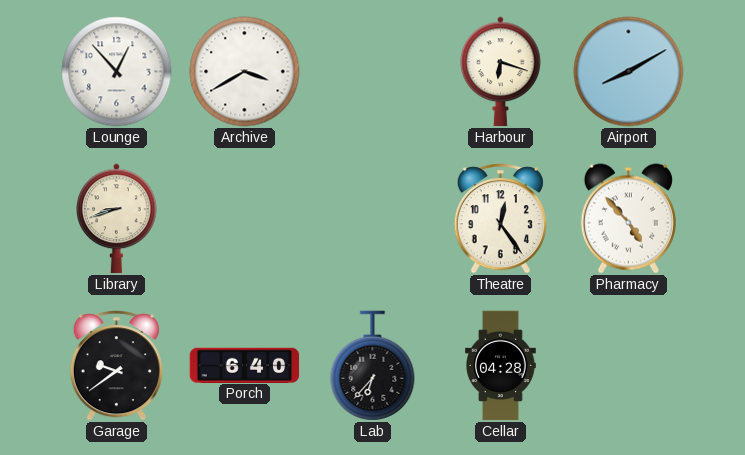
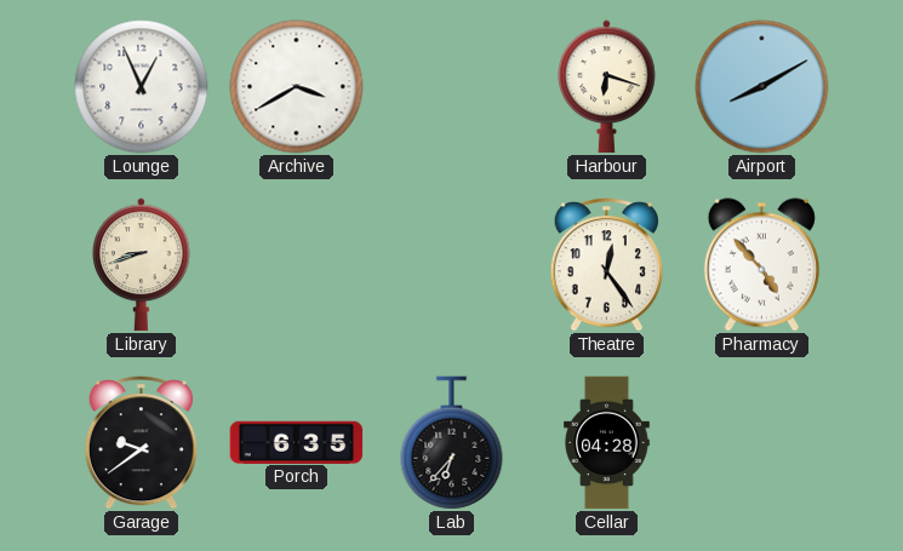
Lounge: 12:53 -> 12:56 (142, 87)
Porch: 6:40 -> 6:35 (297, 442)
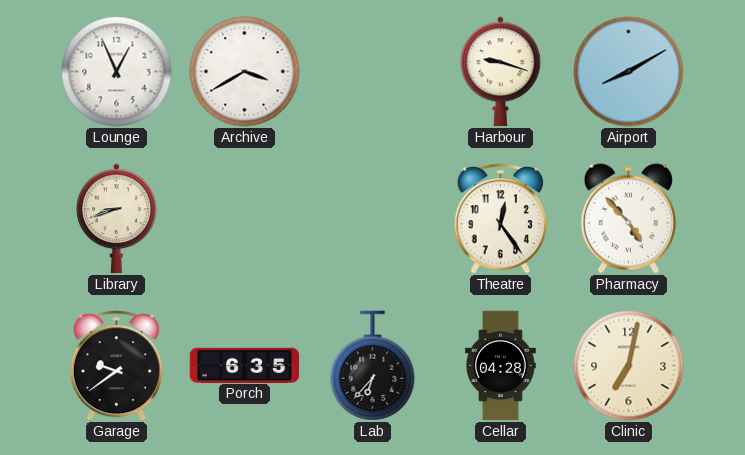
Harbour: 6:18 -> 9:18 (501, 72)
Clinic: none -> 7:02 (629, 366)
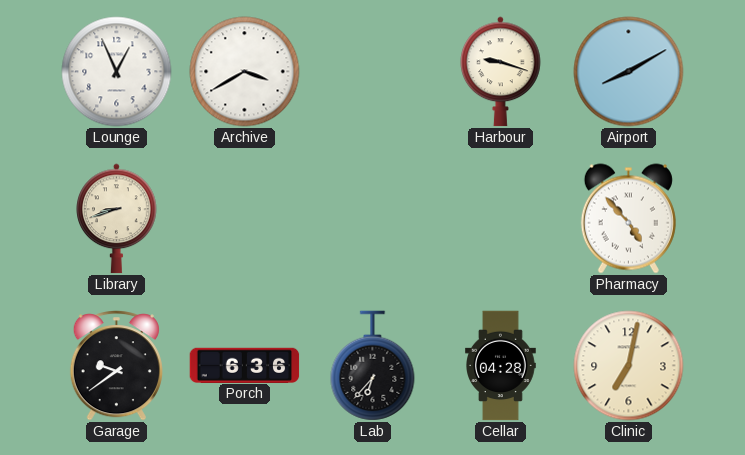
Theatre: 12:24 -> none (500, 219)
Porch: 6:35 -> 6:36 (245, 365)
